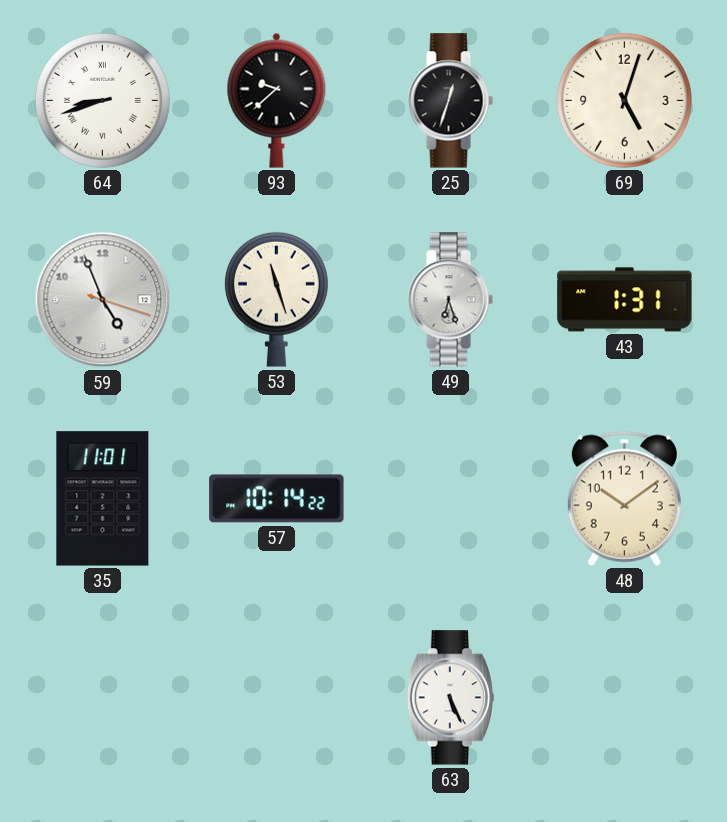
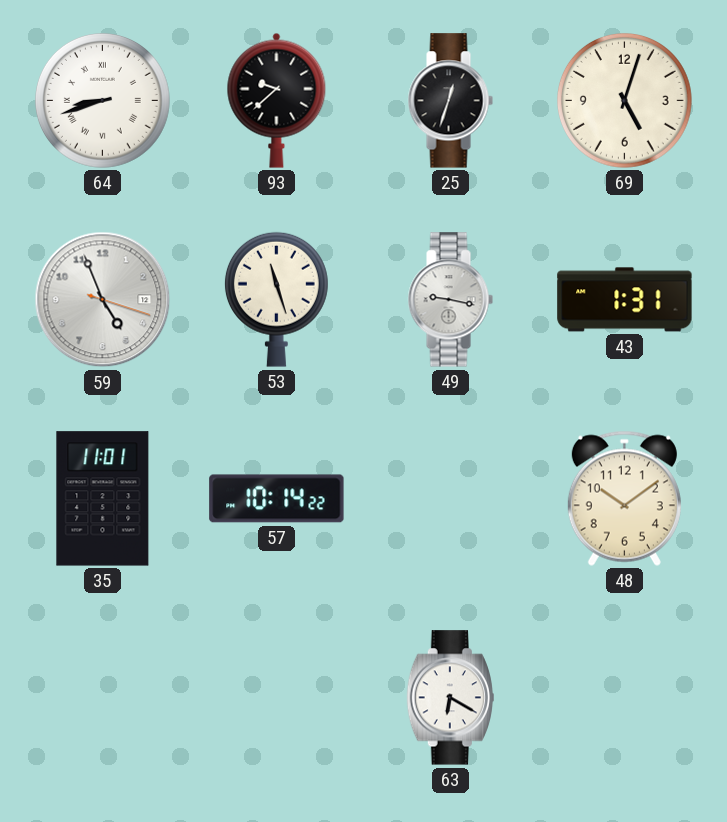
49: 6:27 -> 9:17 (450, 300)
63: 5:26 -> 6:20 (450, 698)
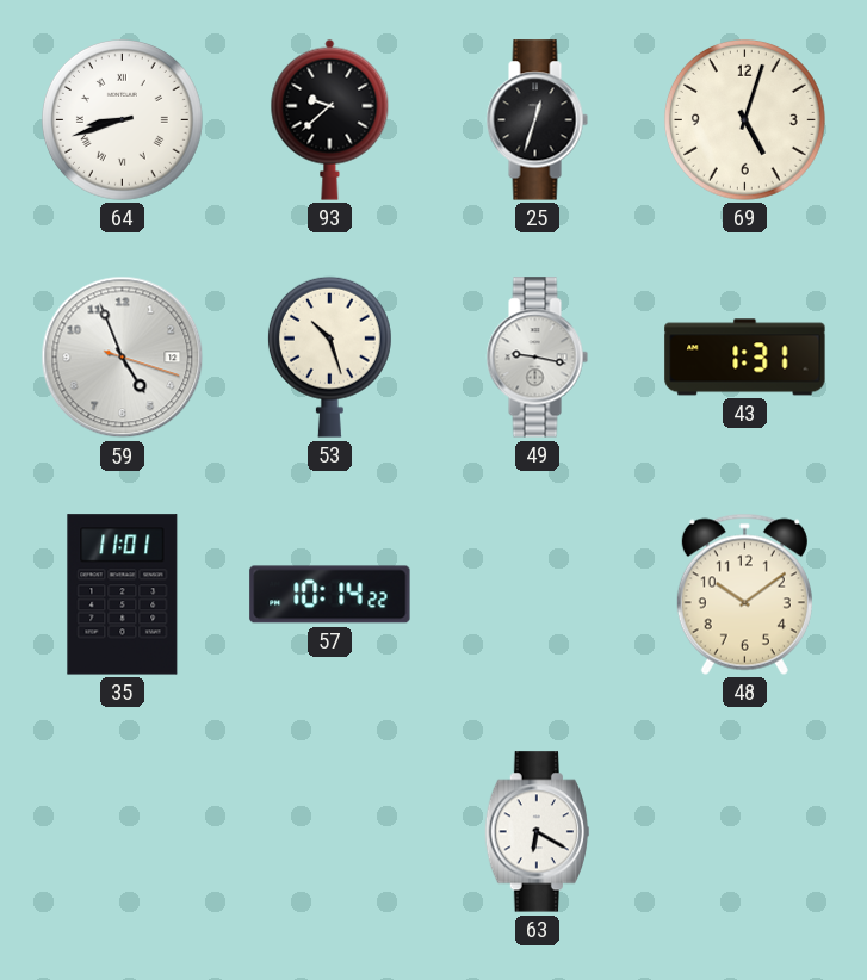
53: 11:27 -> 10:27 (329, 356)
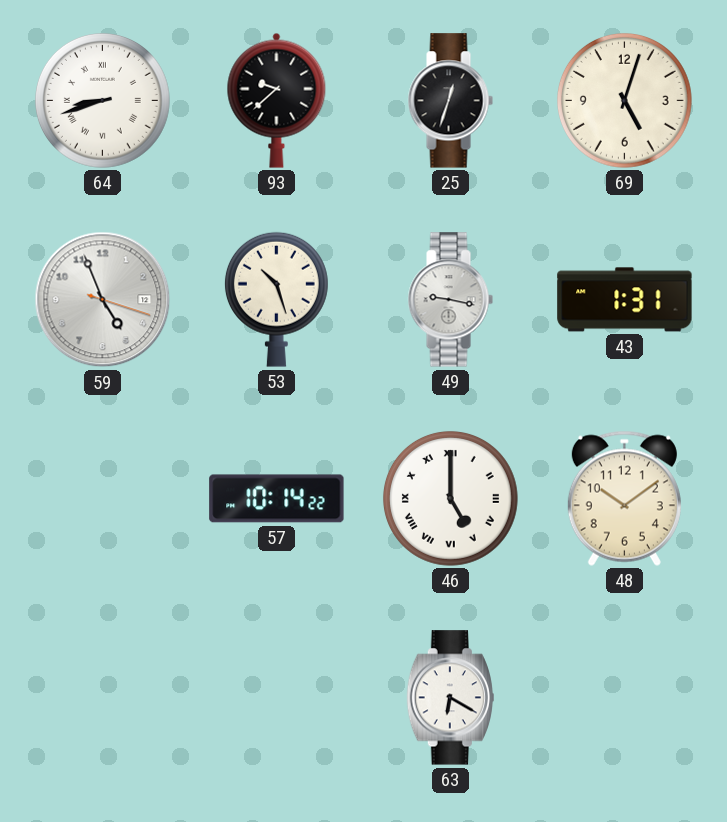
35: 11:01 -> none (123, 595)
46: none -> 5:00 (450, 498)
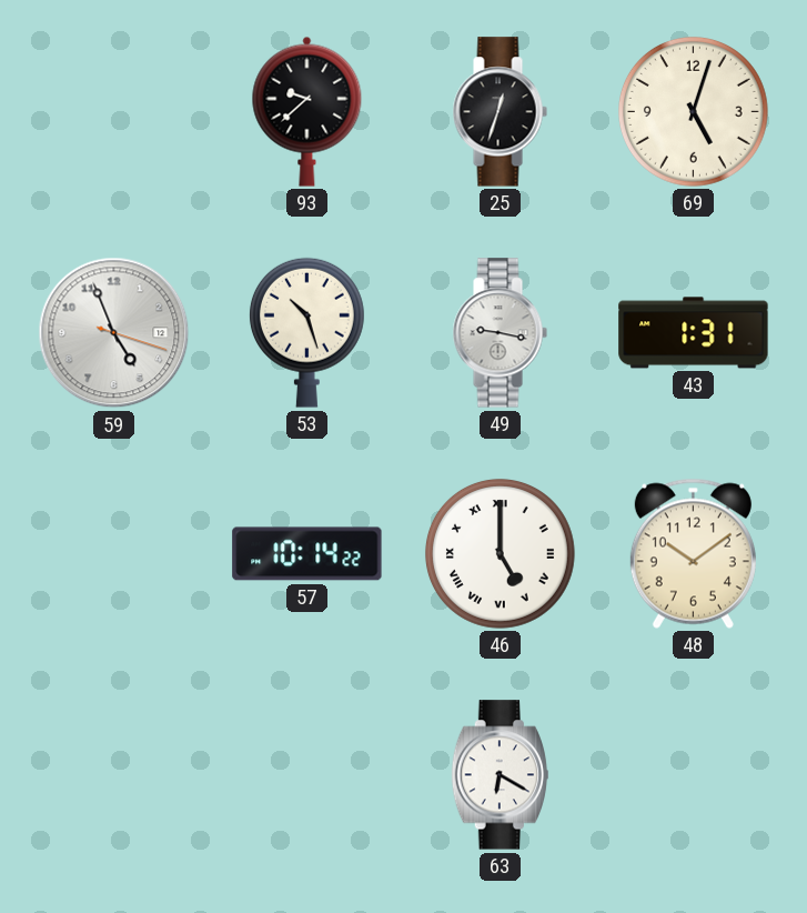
64: 8:42 -> none (102, 100)
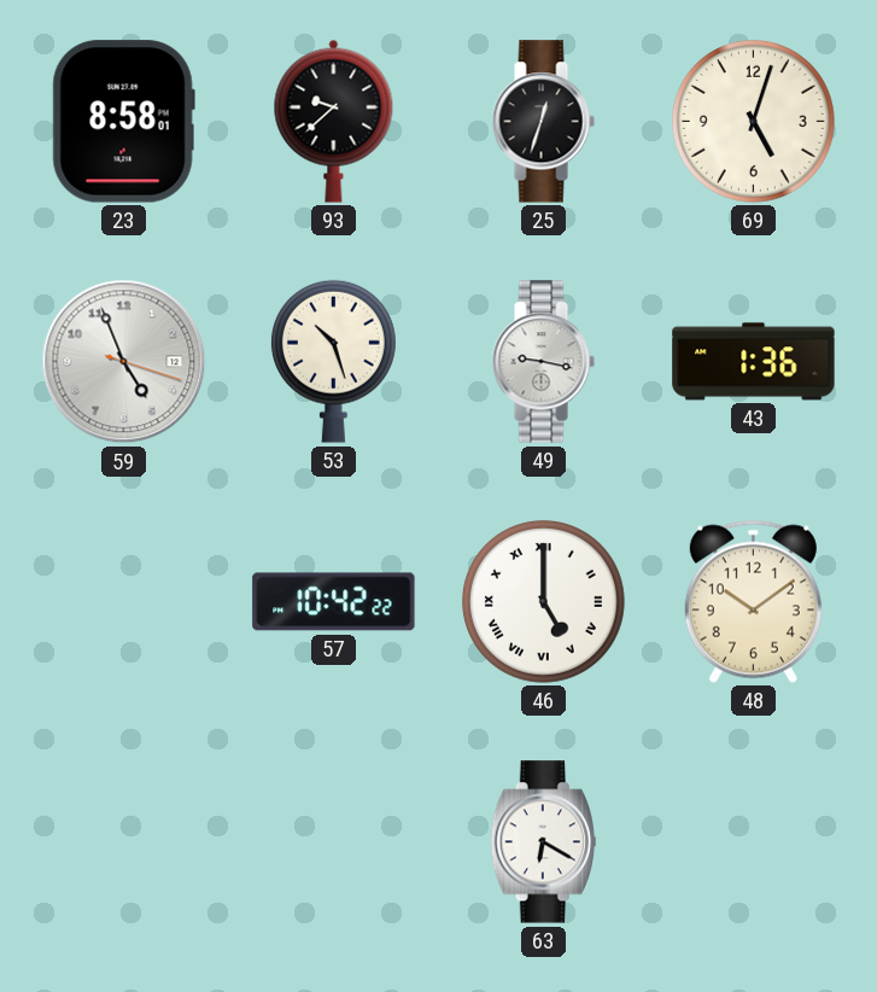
23: none -> 8:58 (123, 122)
43: 1:31 -> 1:36 (754, 362)
57: 10:14 -> 10:42 (334, 602)
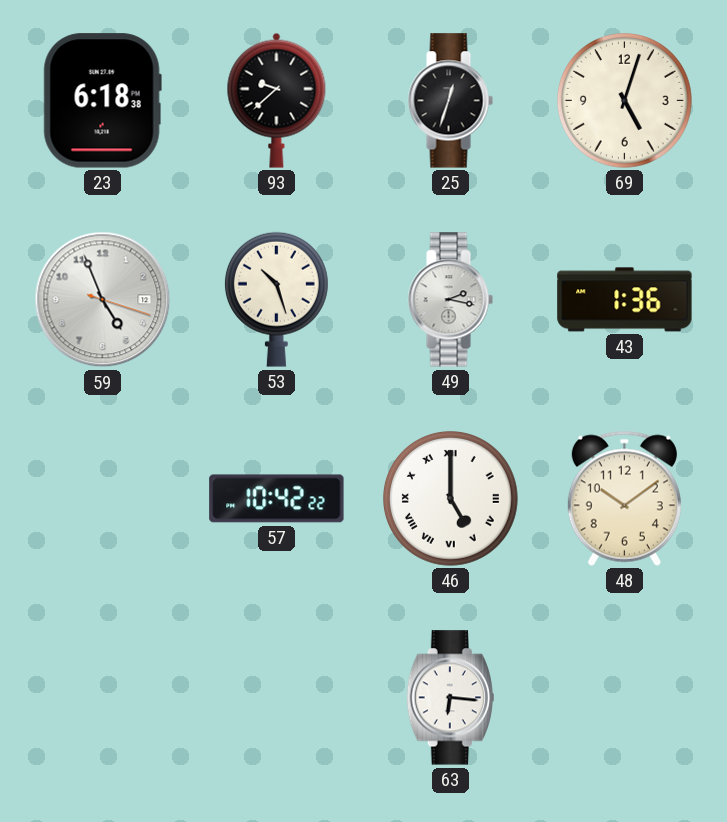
23: 8:58 -> 6:18 (102, 101)
49: 9:17 -> 2:17 (450, 300)
63: 6:20 -> 6:16 (450, 698)
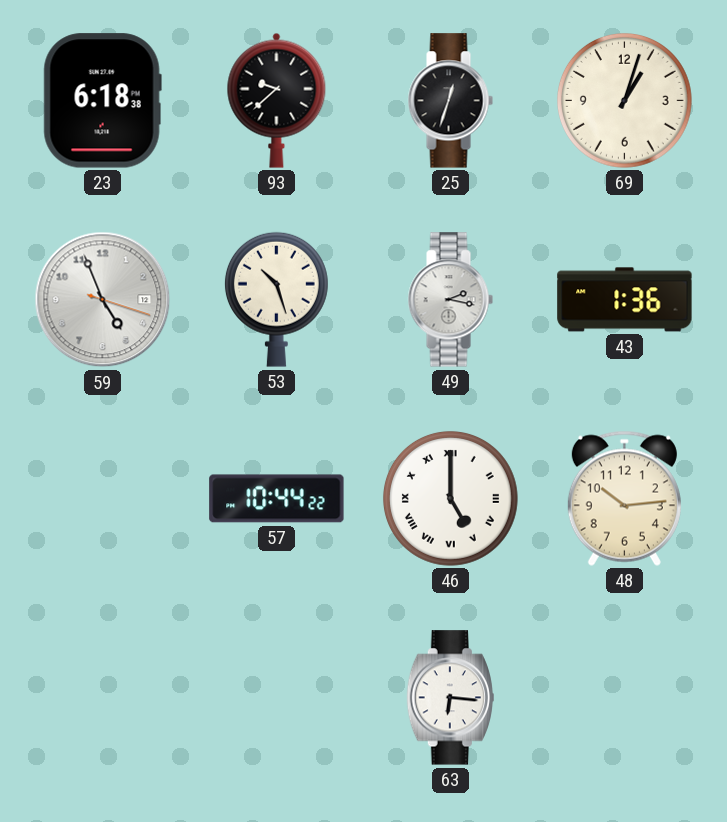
69: 5:03 -> 1:03 (624, 100)
57: 10:42 -> 10:44 (277, 499)
48: 10:09 -> 10:14 (624, 498)
